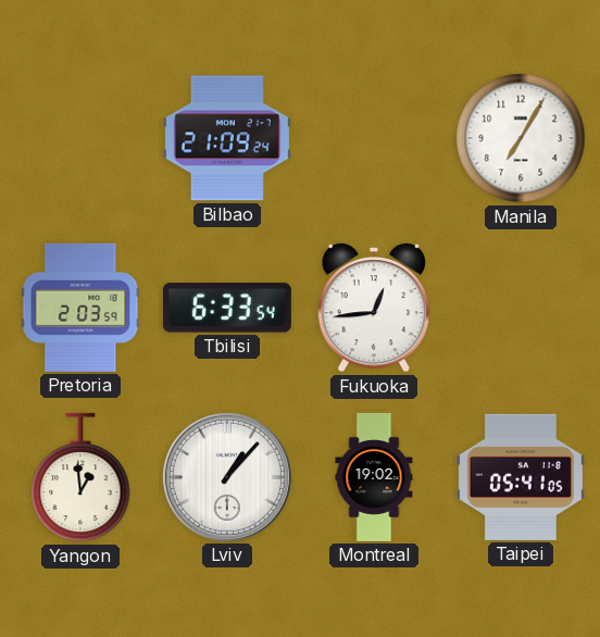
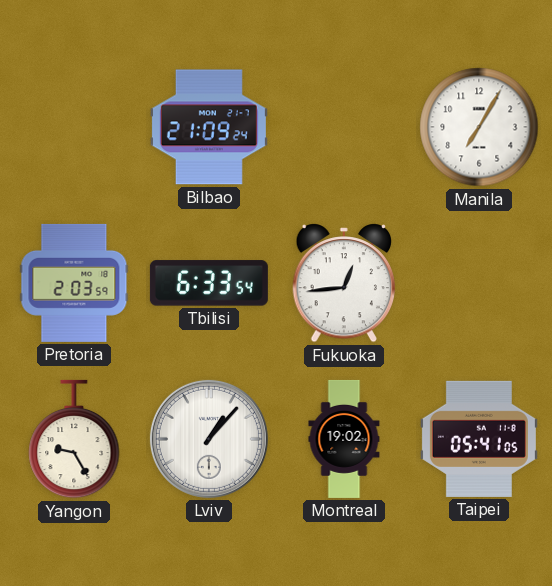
Yangon: 12:59 -> 9:25 (74, 439)
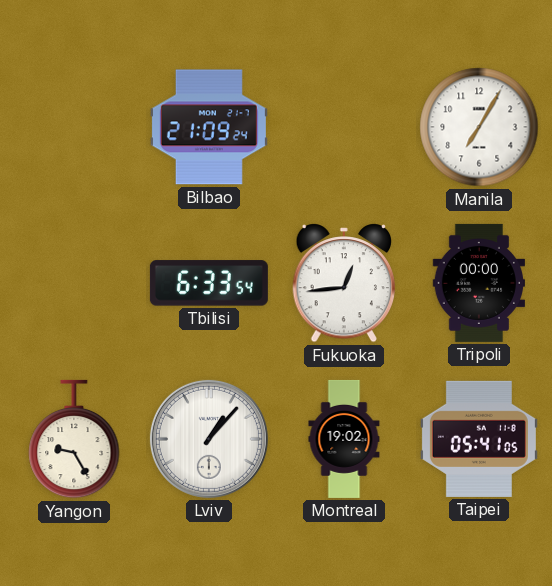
Pretoria: 2:03 -> none (74, 283)
Tripoli: none -> 00:00 (478, 283)
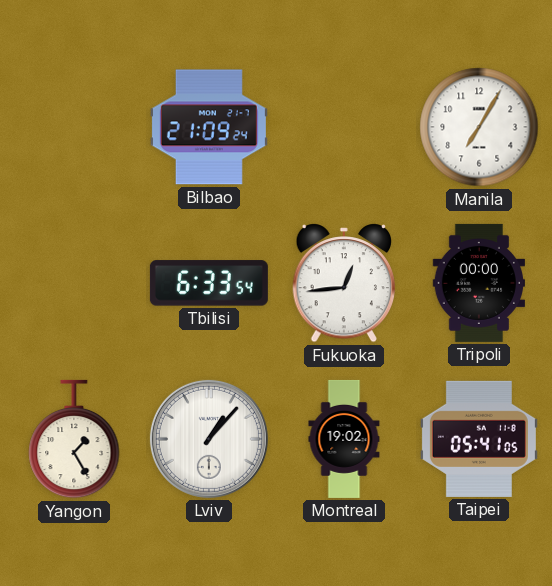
Yangon: 9:25 -> 1:25 (74, 439)
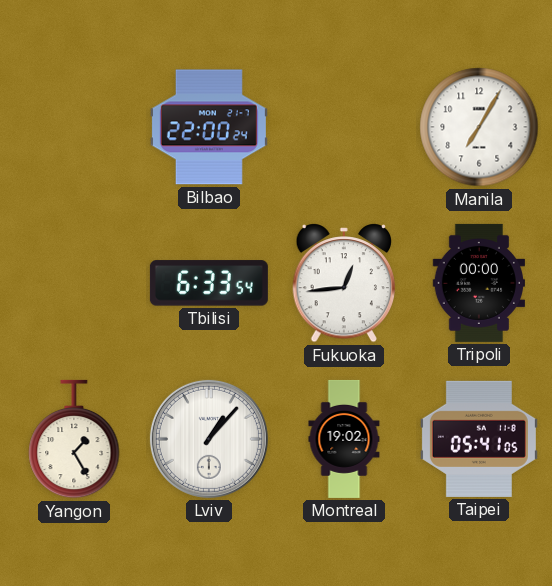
Bilbao: 21:09 -> 22:00 (209, 127)
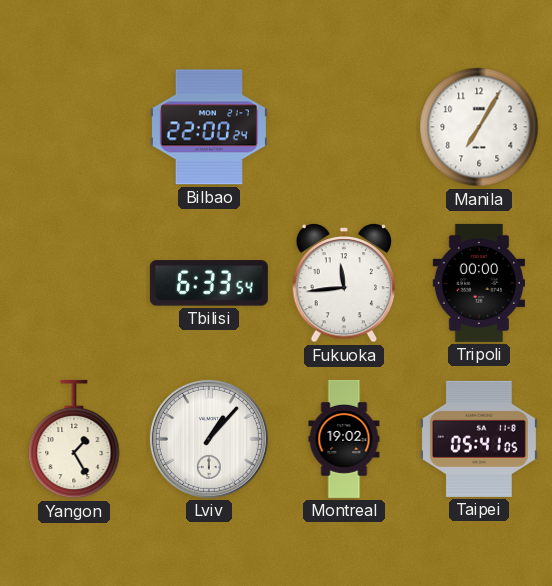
Fukuoka: 12:44 -> 11:44 (343, 284)
